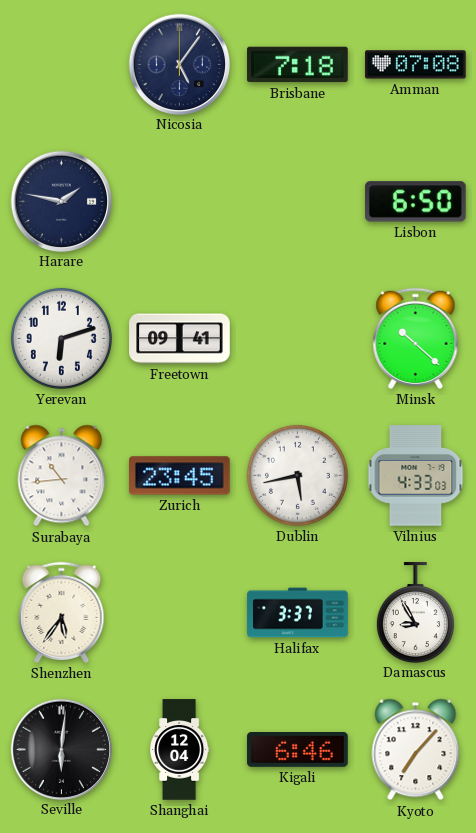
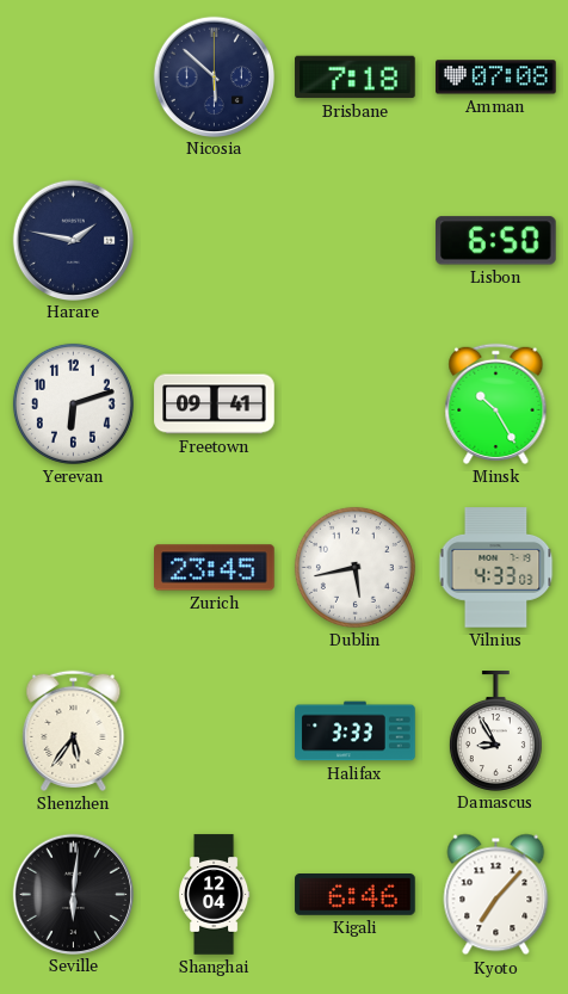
Nicosia: 5:06 -> 5:52 (214, 76)
Minsk: 10:22 -> 10:25 (496, 403)
Surabaya: 10:44 -> none (62, 476)
Halifax: 3:37 -> 3:33 (356, 731)
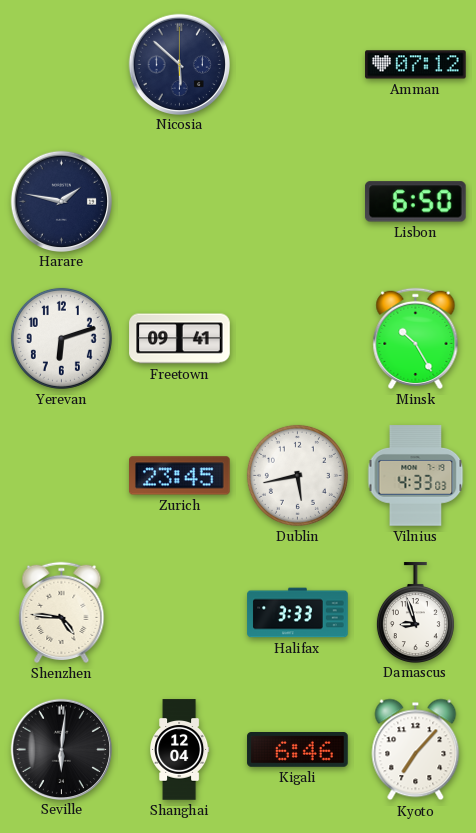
Brisbane: 7:18 -> none (356, 78)
Amman: 07:08 -> 07:12 (416, 65)
Shenzhen: 5:36 -> 4:46 (62, 612)
Damascus: 8:55 -> 8:57 (415, 612)
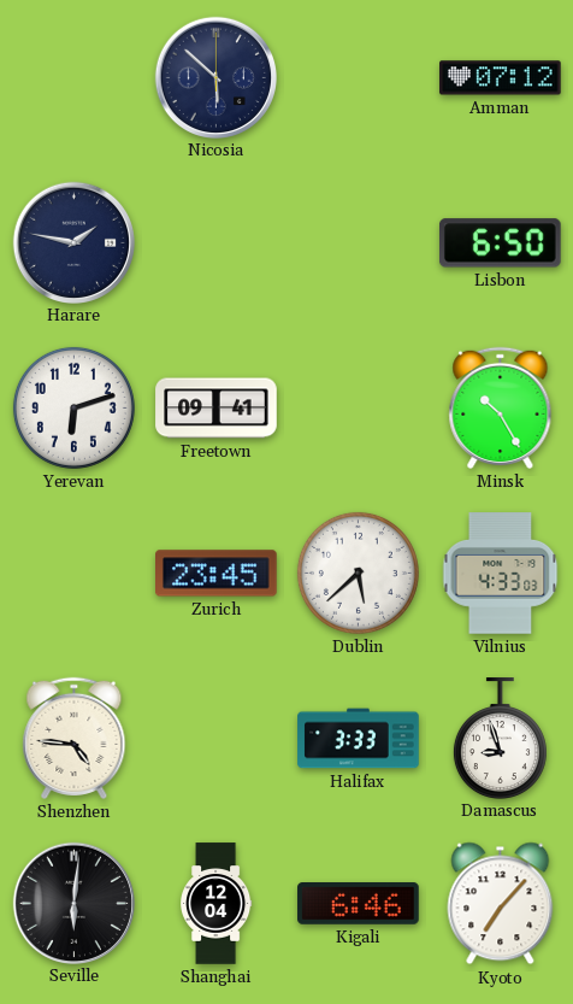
Dublin: 5:43 -> 5:38 (358, 573)
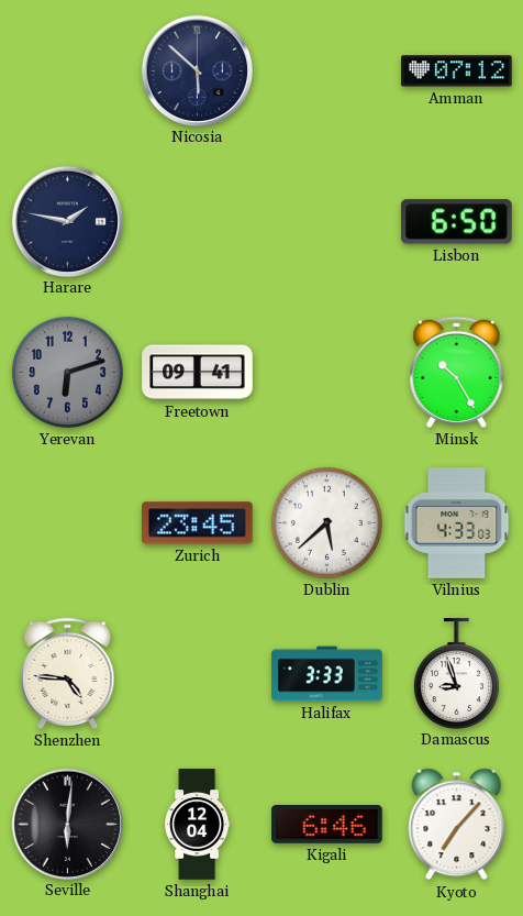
Yerevan dial: white -> grey (67, 372)
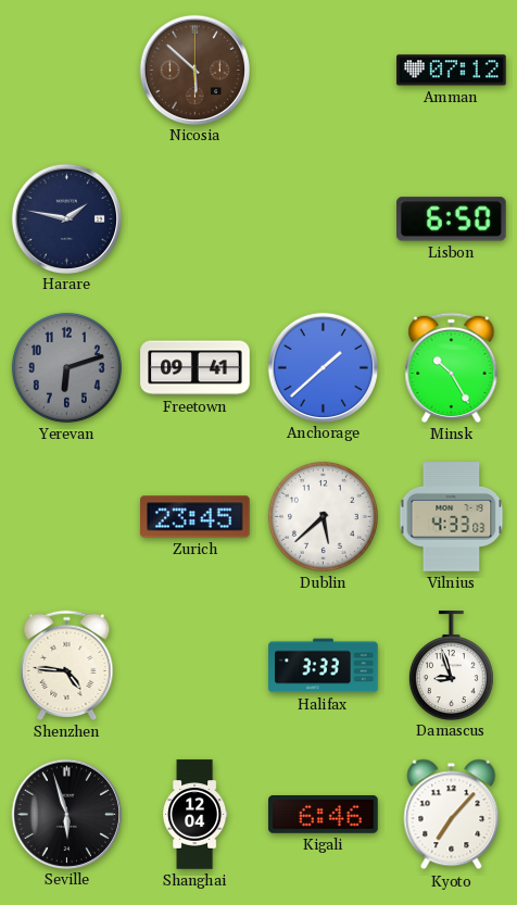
Nicosia dial: navy -> brown (194, 70)
Anchorage: none -> 1:38 (323, 367)
Seville: 6:01 -> 5:57 (66, 814)
